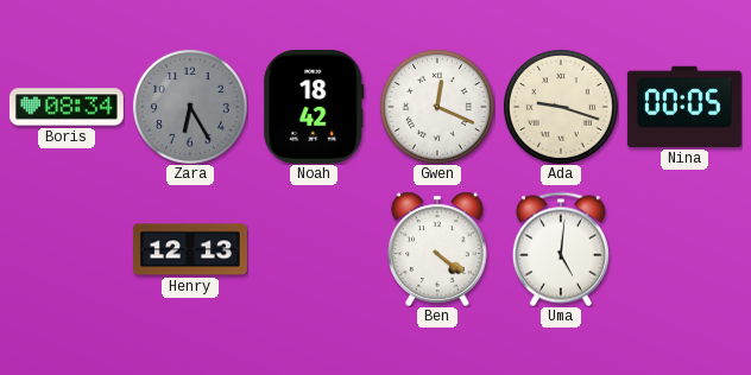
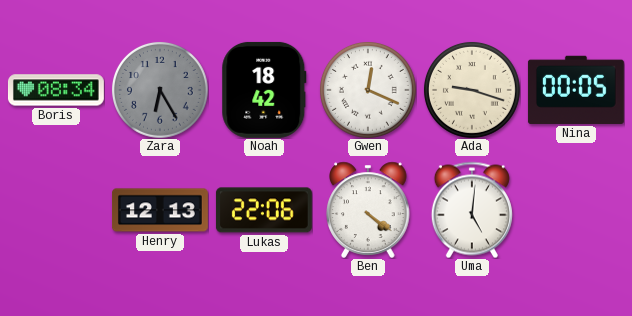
Lukas: none -> 22:06 (264, 210)
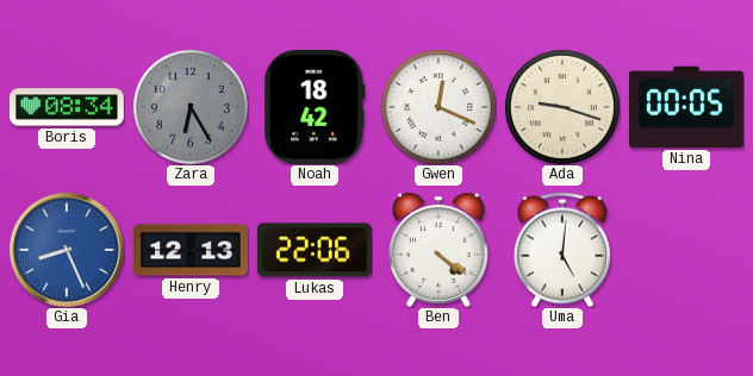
Gia: none -> 8:26 (67, 250)
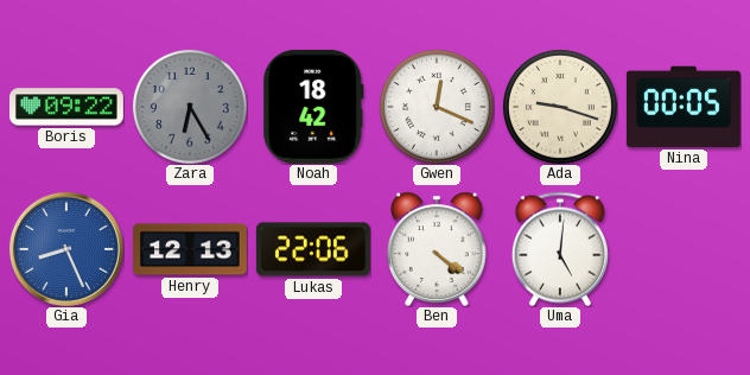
Boris: 08:34 -> 09:22 (66, 107)
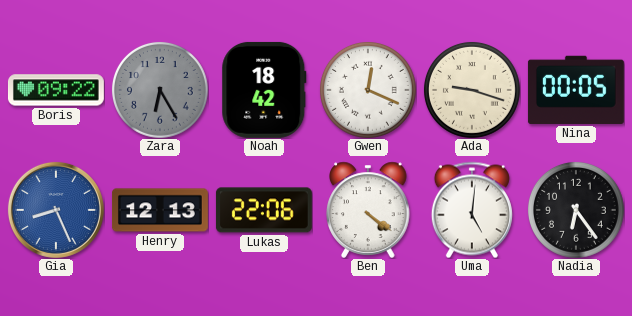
Nadia: none -> 6:24 (576, 210)
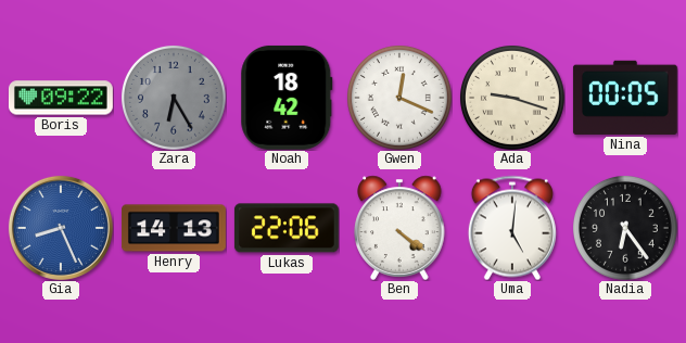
Henry: 12:13 -> 14:13 (175, 228)
